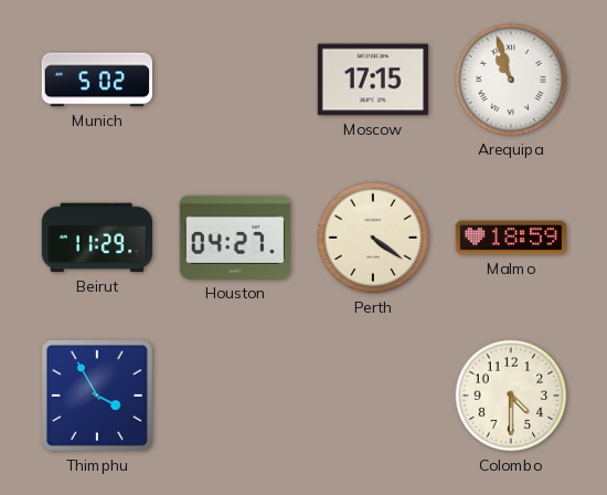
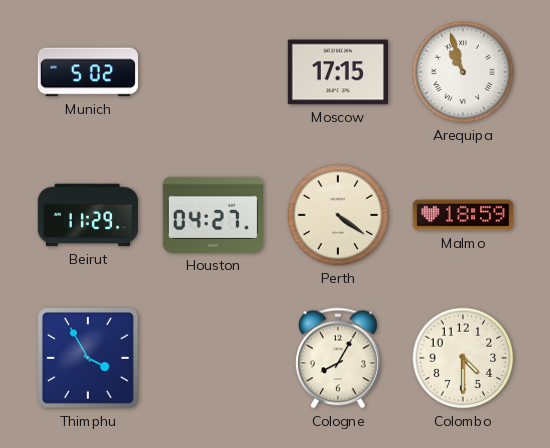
Cologne: none -> 8:05 (339, 358)
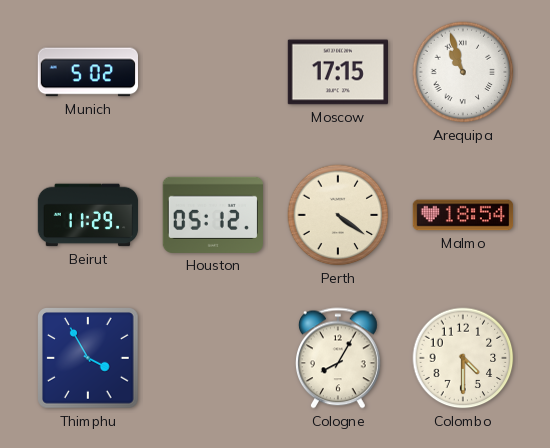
Houston: 04:27 -> 05:12 (212, 215)
Malmo: 18:59 -> 18:54 (463, 215)
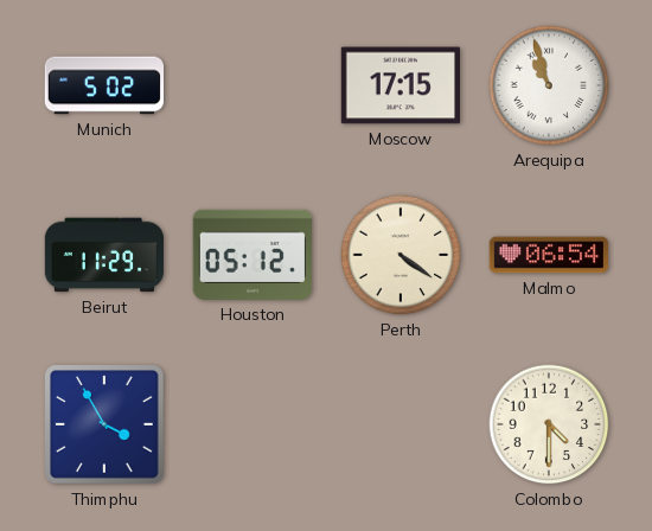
Malmo: 18:54 -> 06:54 (549, 255)
Cologne: 8:05 -> none (339, 358)
